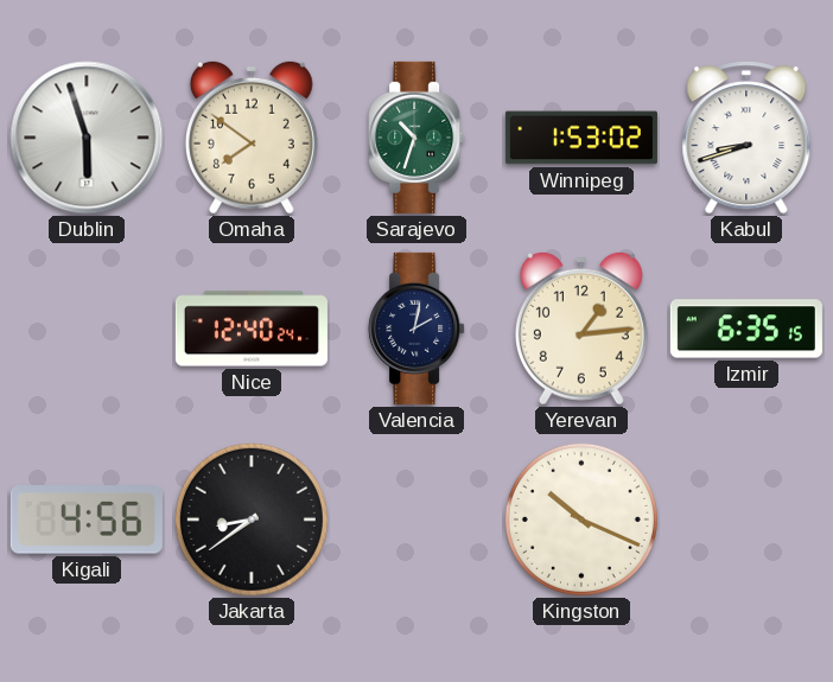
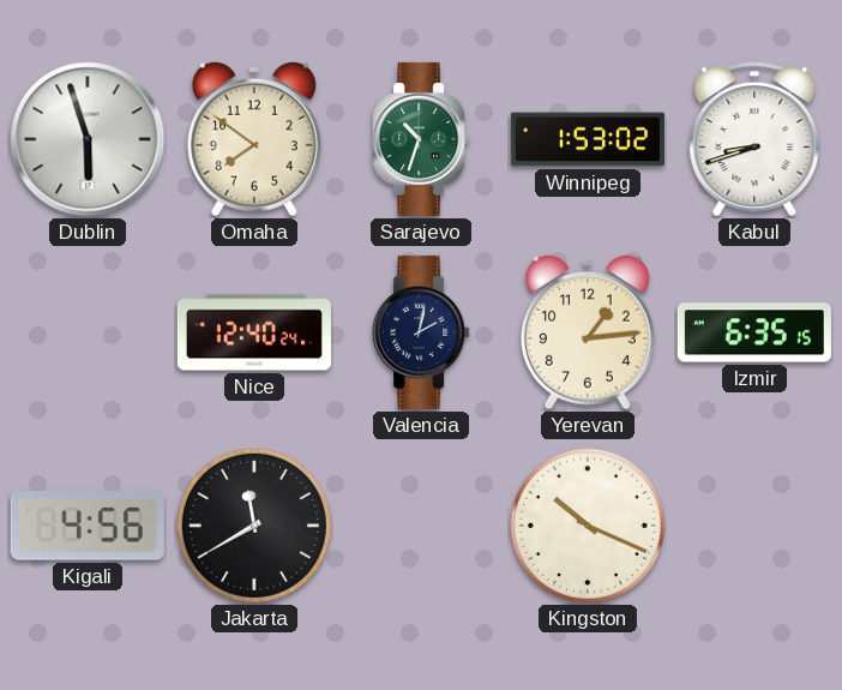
Jakarta: 8:39 -> 11:40 (254, 526)
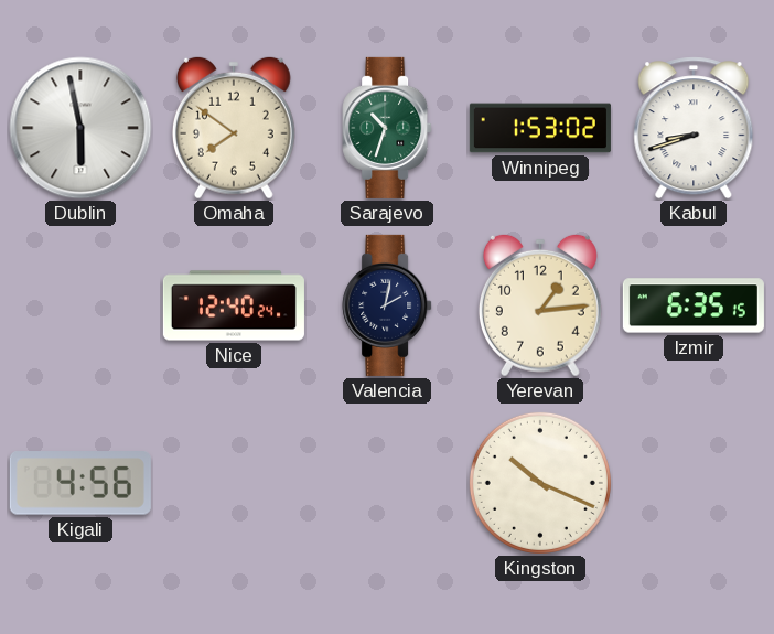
Dublin: 5:57 -> 5:58 (80, 128)
Jakarta: 11:40 -> none (254, 526)
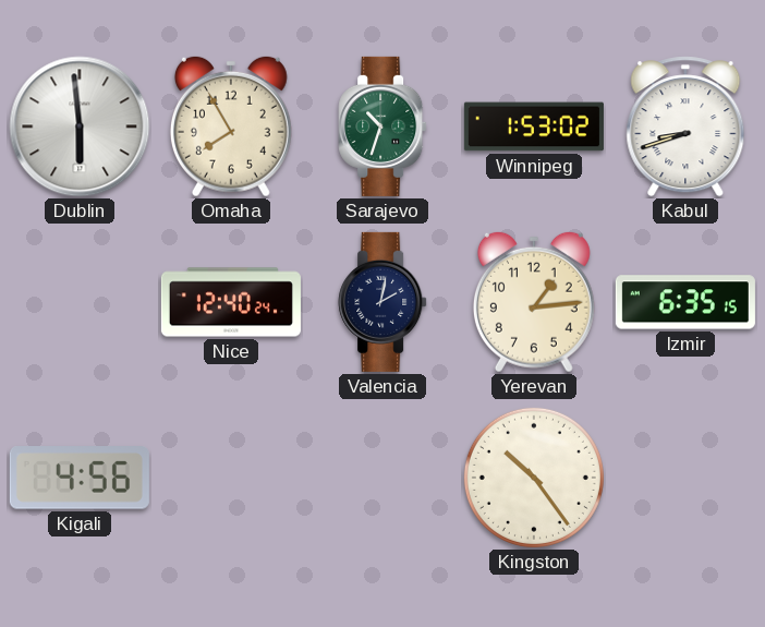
Dublin: 5:58 -> 5:59 (80, 126)
Omaha: 7:51 -> 7:55 (231, 126)
Kingston: 10:19 -> 10:24 (534, 478)
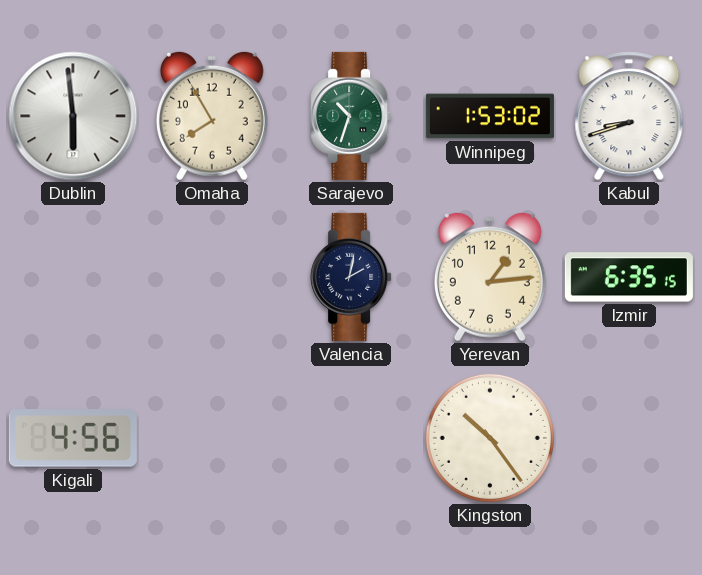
Nice: 12:40 -> none (231, 302)
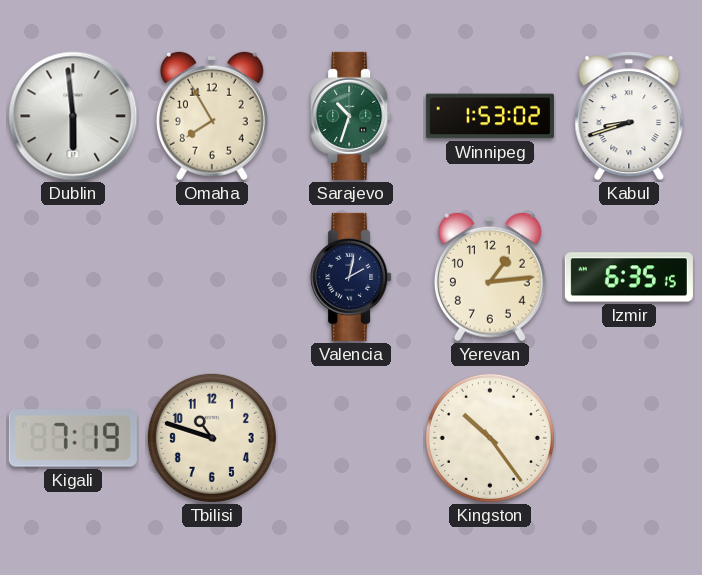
Kigali: 4:56 -> 7:19 (73, 438)
Tbilisi: none -> 10:48 (212, 438)
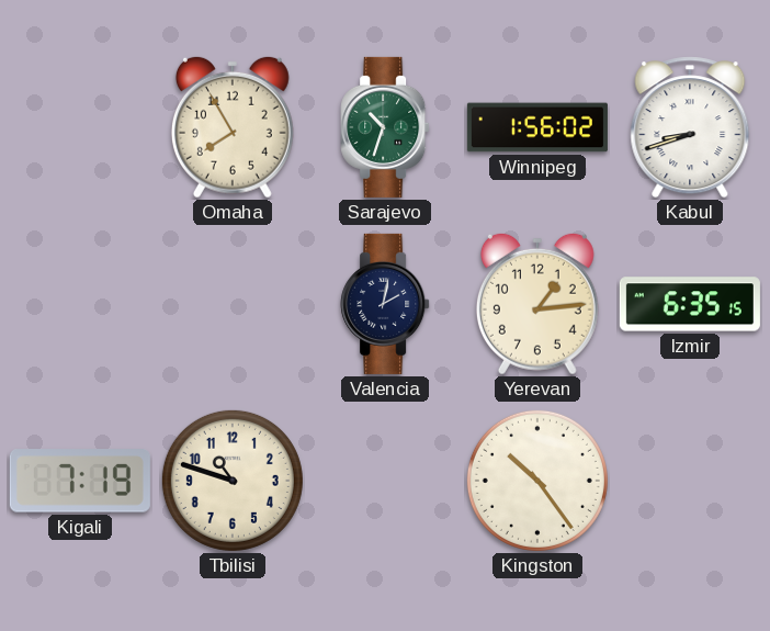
Dublin: 5:59 -> none (73, 116)
Winnipeg: 1:53 -> 1:56 (537, 127)
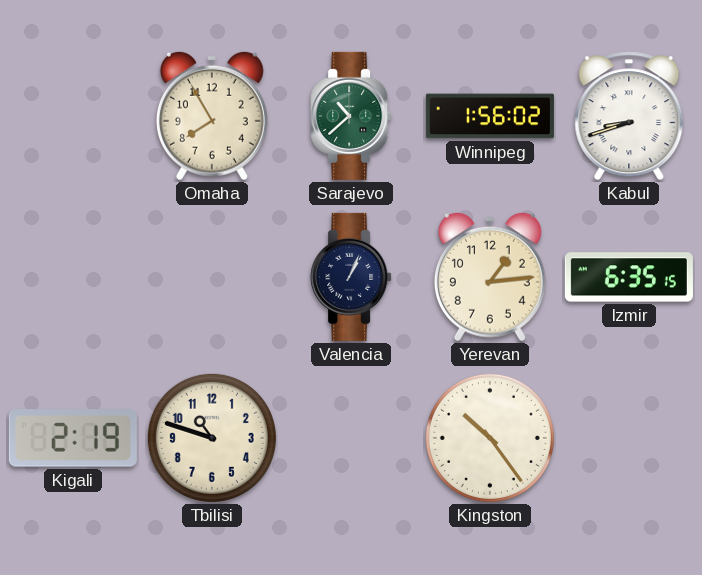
Sarajevo: 10:33 -> 10:38 (351, 116)
Valencia: 2:02 -> 1:04 (351, 277)
Kigali: 7:19 -> 2:19 (73, 438)
